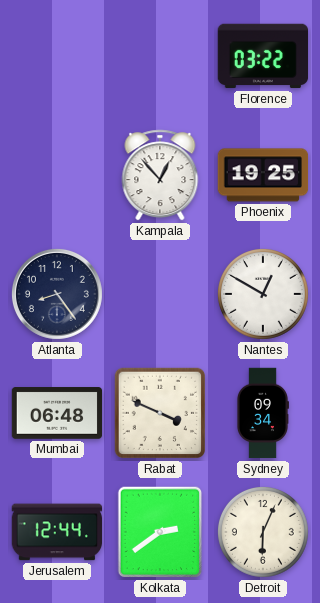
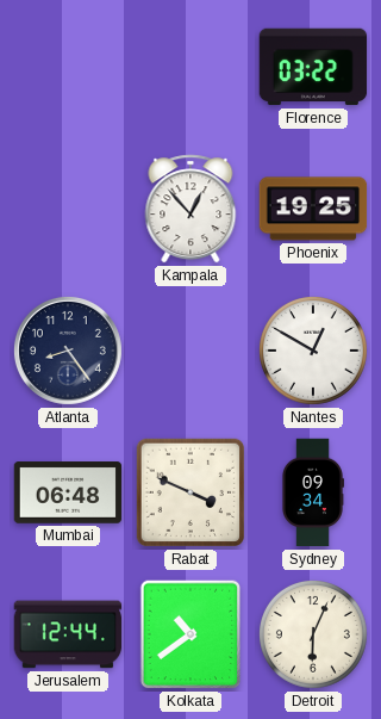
Kolkata: 2:39 -> 10:39 (190, 634)
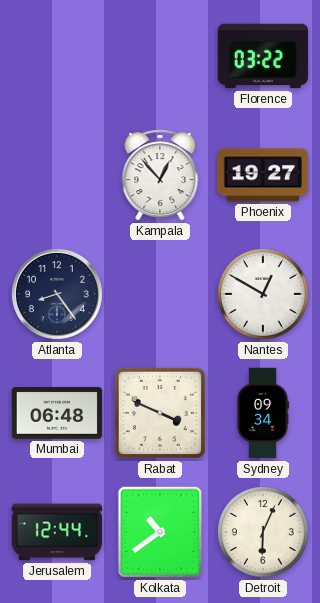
Phoenix: 19:25 -> 19:27 (263, 175)
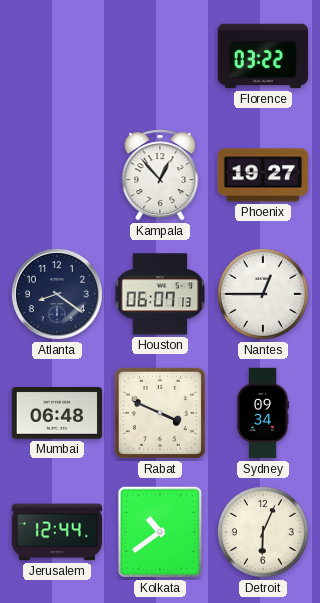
Atlanta: 8:24 -> 8:21 (57, 294)
Houston: none -> 06:07 (160, 294)
Nantes: 12:50 -> 12:45 (263, 294)
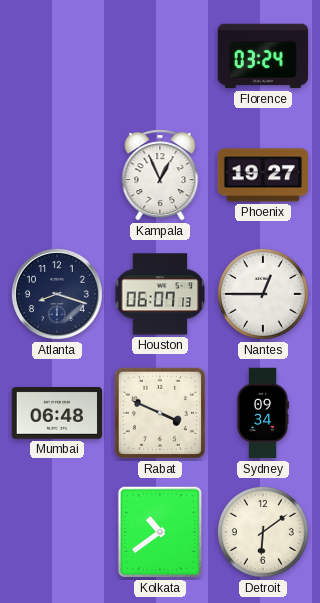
Florence: 03:22 -> 03:24 (263, 56)
Kampala: 12:53 -> 12:56 (160, 175)
Atlanta: 8:21 -> 8:18 (57, 294)
Jerusalem: 12:44 -> none (57, 532)
Detroit: 6:04 -> 6:09 (263, 532)
